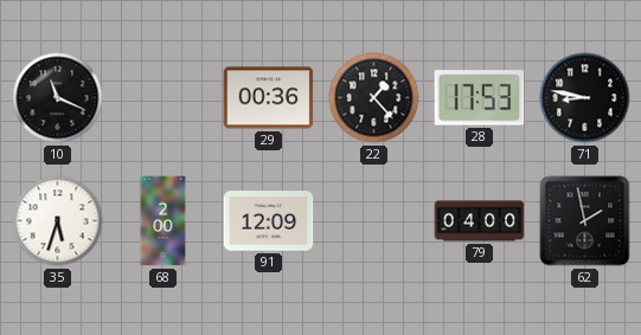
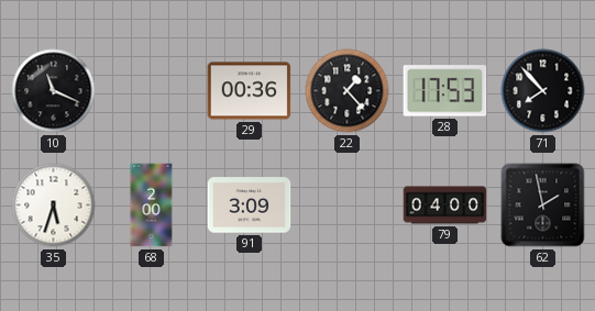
71: 8:47 -> 7:53 (543, 91)
91: 12:09 -> 3:09 (250, 206)
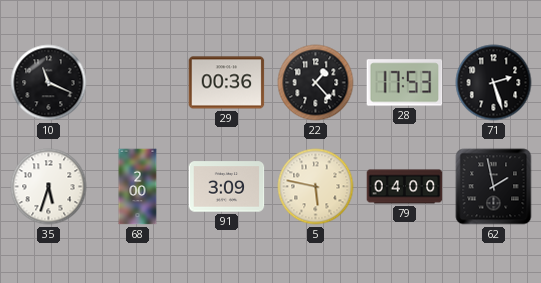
71: 7:53 -> 2:27 (494, 83)
5: none -> 5:47 (316, 187)
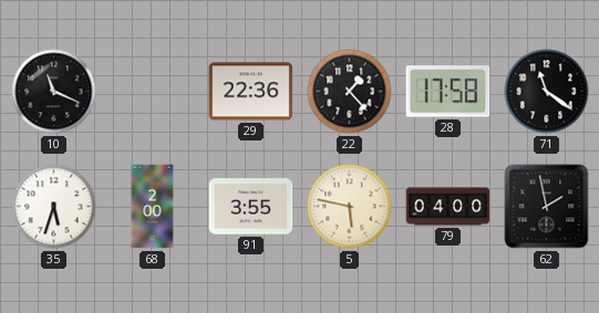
29: 00:36 -> 22:36 (251, 92)
28: 17:53 -> 17:58 (448, 92)
71: 2:27 -> 11:21 (547, 92)
91: 3:09 -> 3:55 (251, 207)
